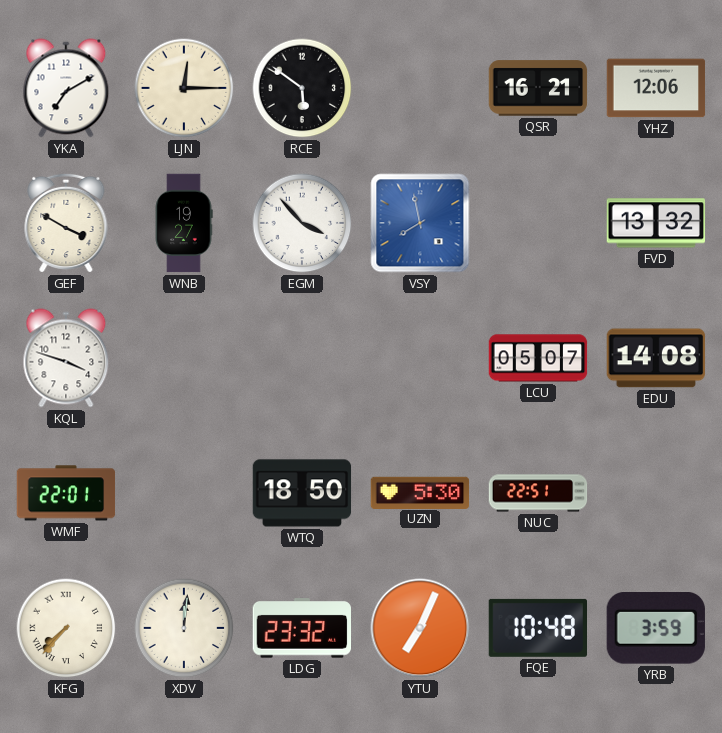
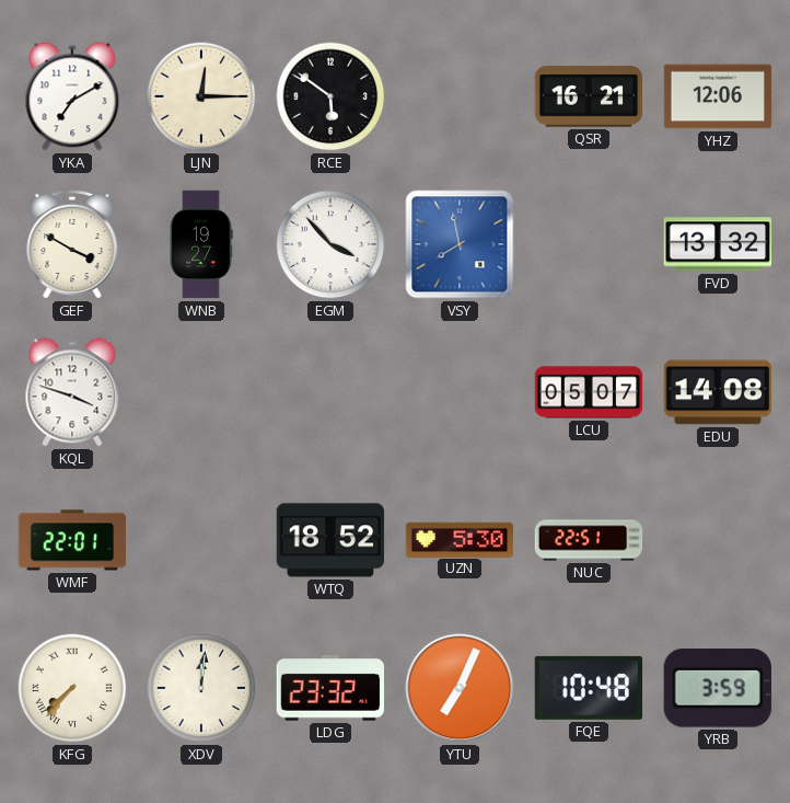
WTQ: 18:50 -> 18:52 (330, 540)
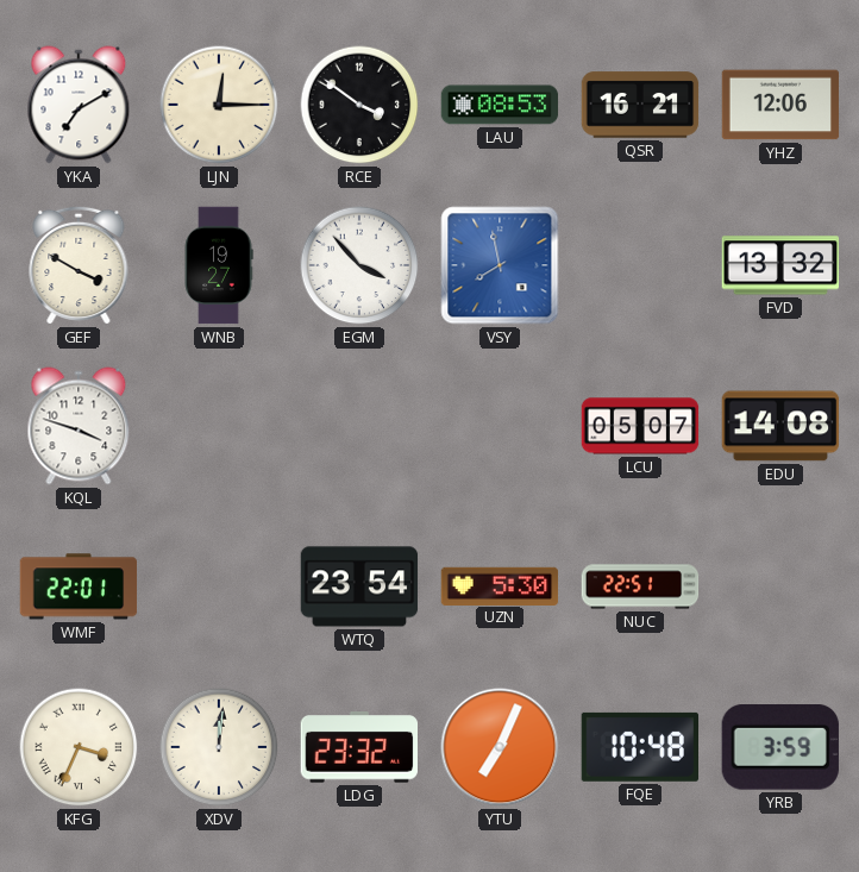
RCE: 5:51 -> 3:51 (359, 105)
LAU: none -> 08:53 (500, 105)
WTQ: 18:52 -> 23:54 (359, 586)
KFG: 7:37 -> 3:34 (79, 747)
